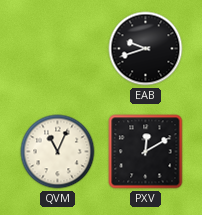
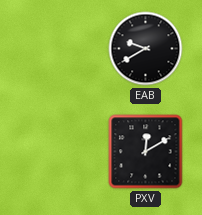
EAB: 9:42 -> 9:40 (146, 49)
QVM: 11:04 -> none (58, 152)
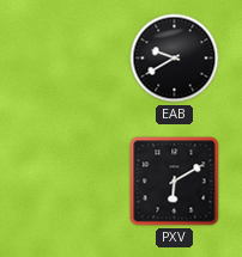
PXV: 12:10 -> 6:10 (175, 182)
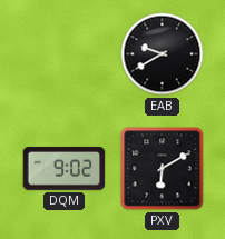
DQM: none -> 9:02 (65, 169)
